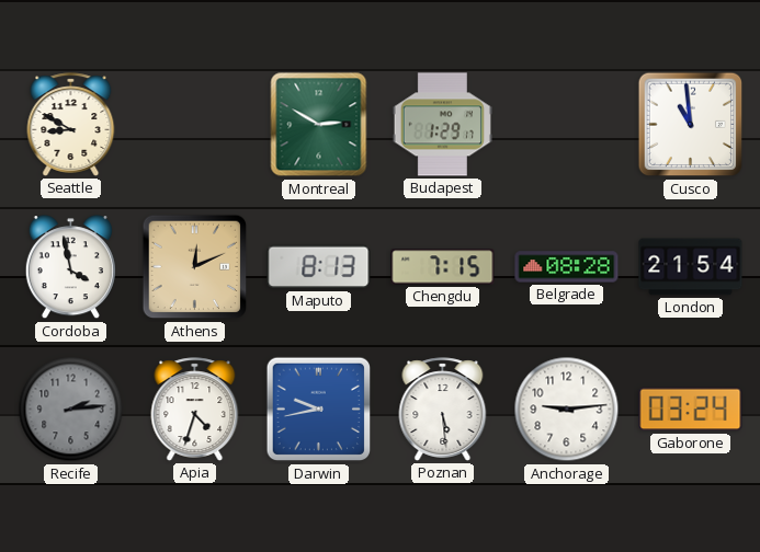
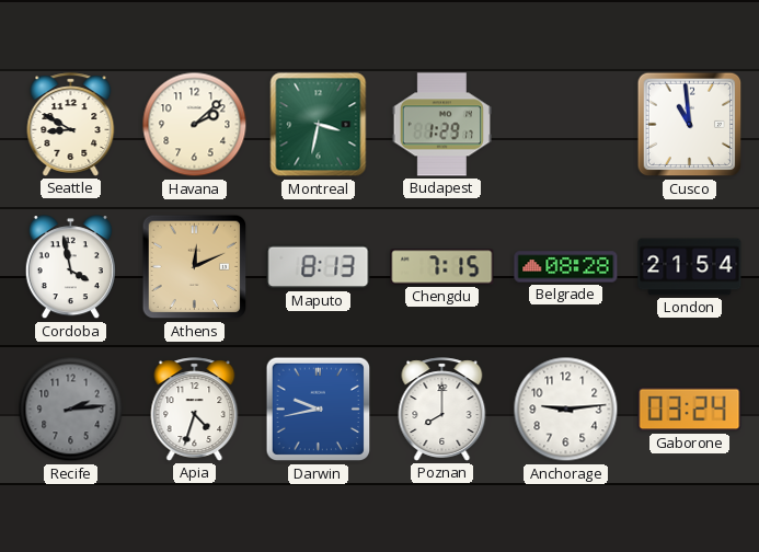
Havana: none -> 2:08 (195, 125)
Montreal: 2:50 -> 3:32 (319, 125)
Poznan: 5:29 -> 8:00 (442, 410)
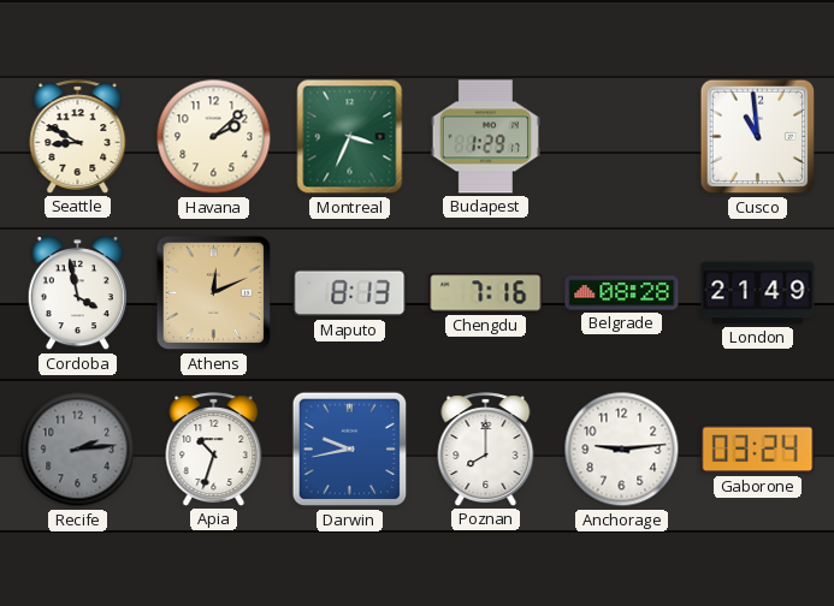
Montreal: 3:32 -> 3:34 (350, 137)
Chengdu: 7:15 -> 7:16 (486, 293)
London: 21:54 -> 21:49 (758, 293)
Apia: 4:33 -> 10:33 (214, 450)
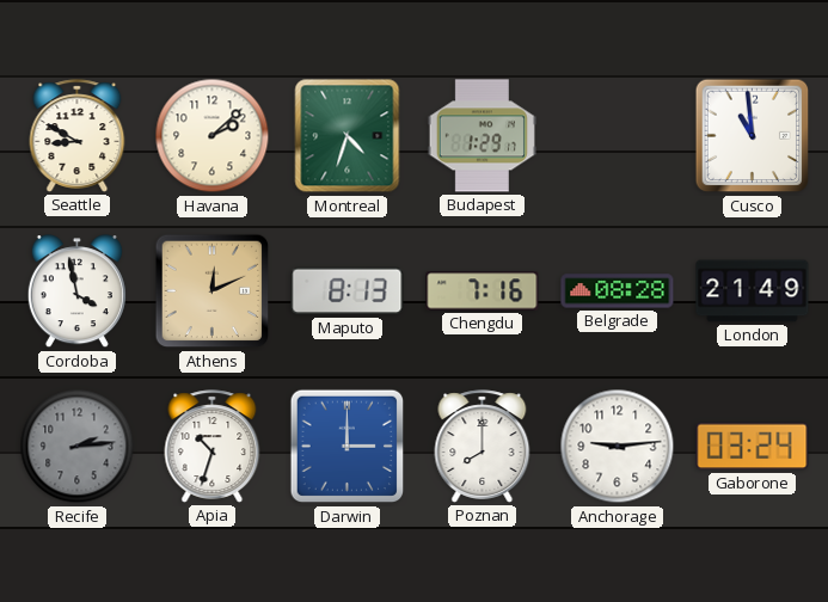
Montreal: 3:34 -> 4:33 (348, 136)
Darwin: 9:43 -> 3:00 (348, 447)
